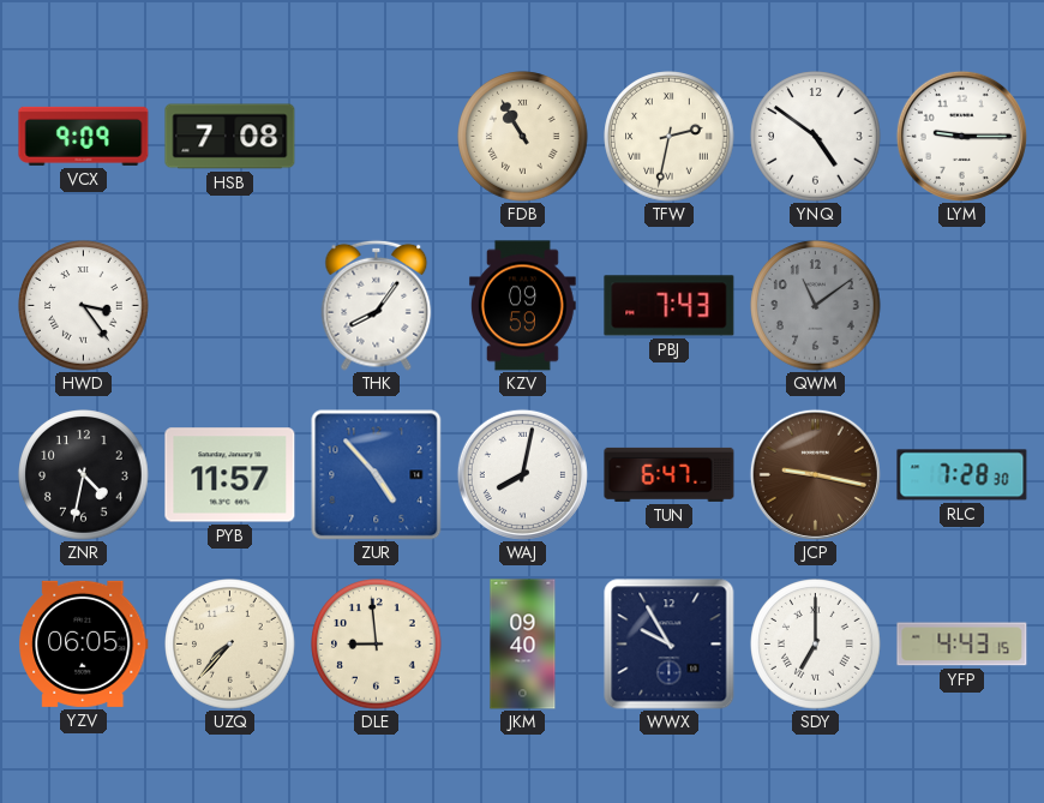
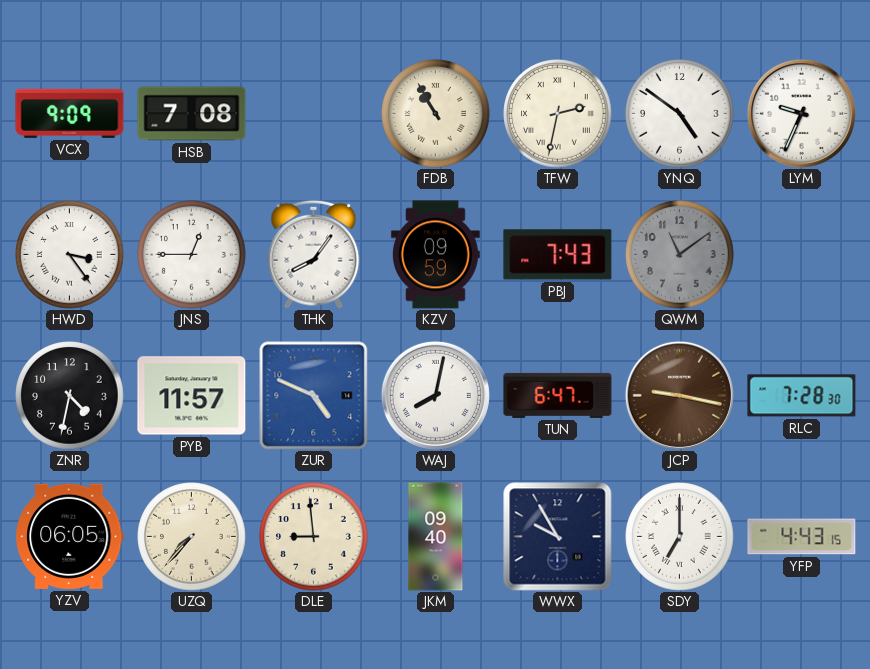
LYM: 9:15 -> 9:34 (801, 113)
JNS: none -> 12:45 (192, 255)
ZUR: 4:53 -> 4:49 (313, 395)
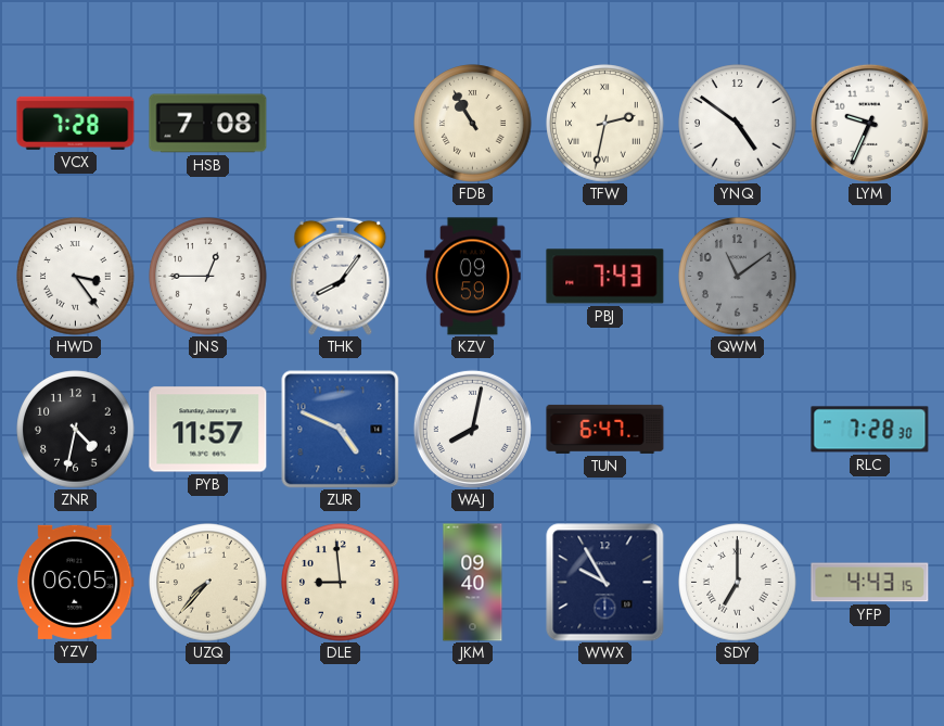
VCX: 9:09 -> 7:28 (76, 123)
JCP: 9:17 -> none (679, 395)
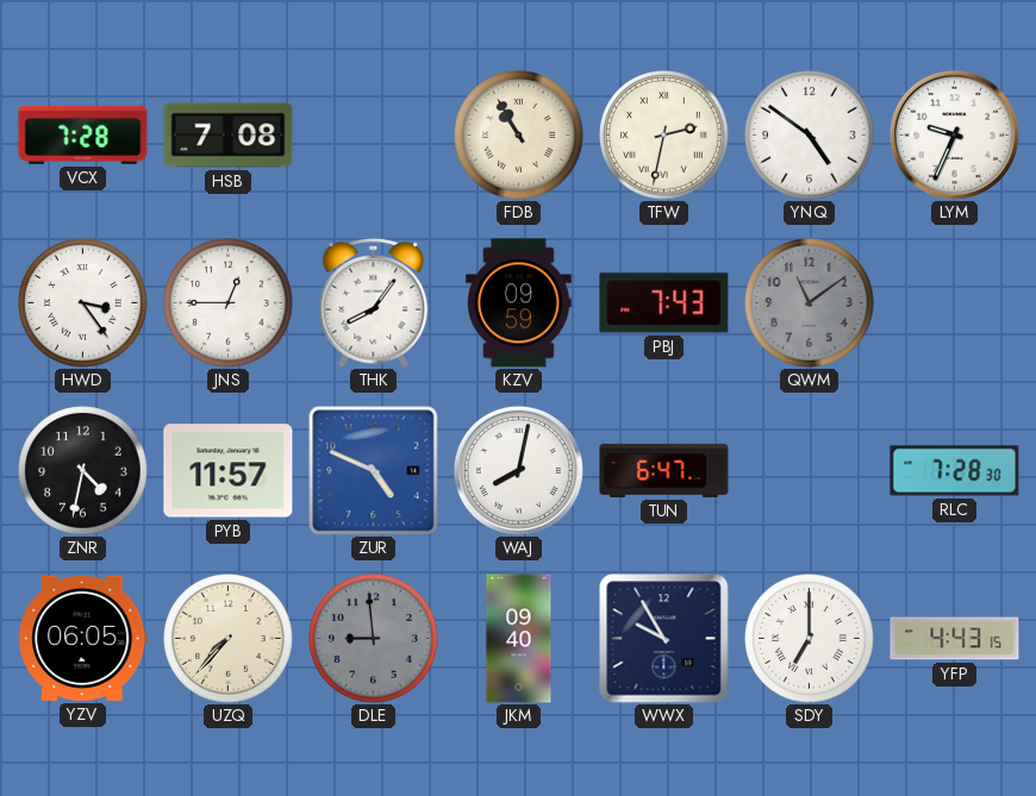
DLE dial: cream -> grey (374, 639)
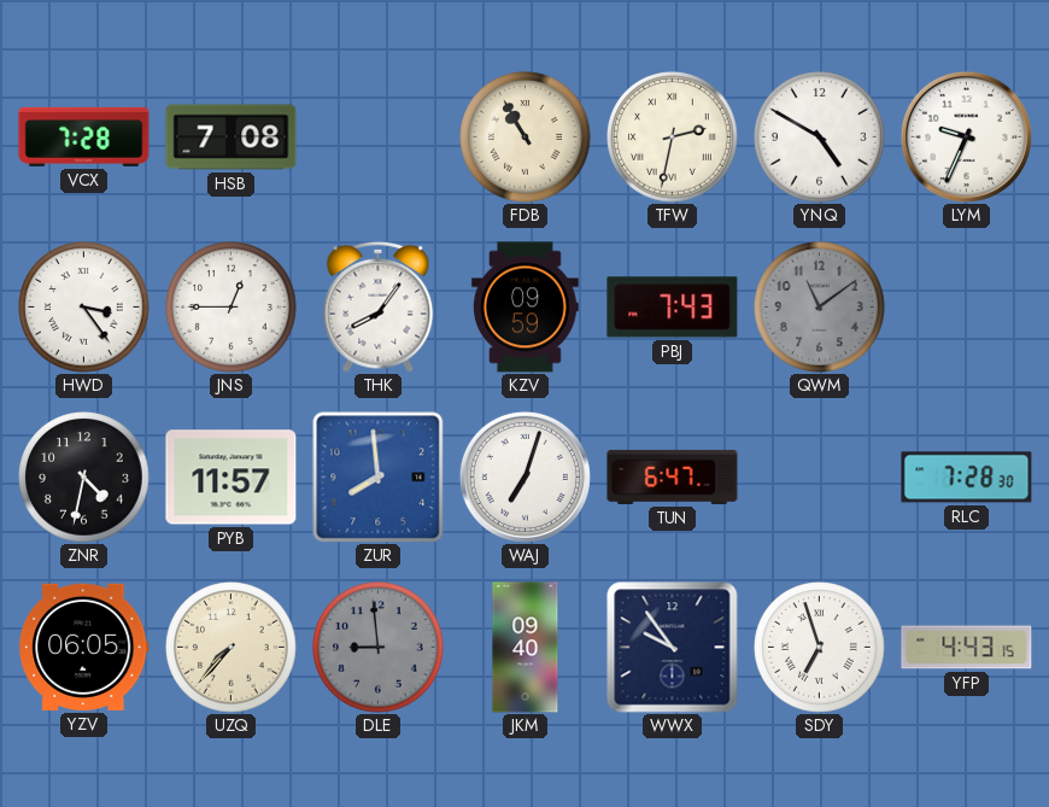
YNQ: 4:51 -> 4:50 (820, 138)
ZUR: 4:49 -> 7:59 (377, 476)
WAJ: 8:02 -> 7:03 (524, 476)
WWX: 9:55 -> 9:54 (673, 648)
SDY: 7:00 -> 6:57 (820, 648)
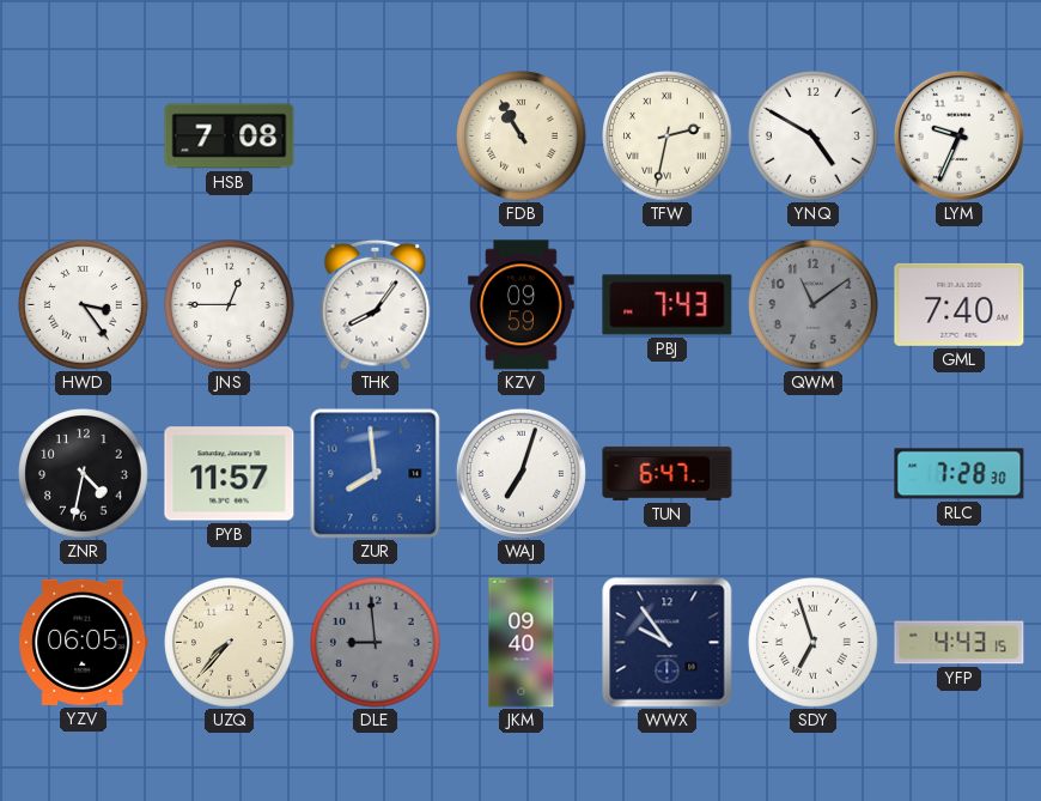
VCX: 7:28 -> none (84, 136)
GML: none -> 7:40 (960, 304)
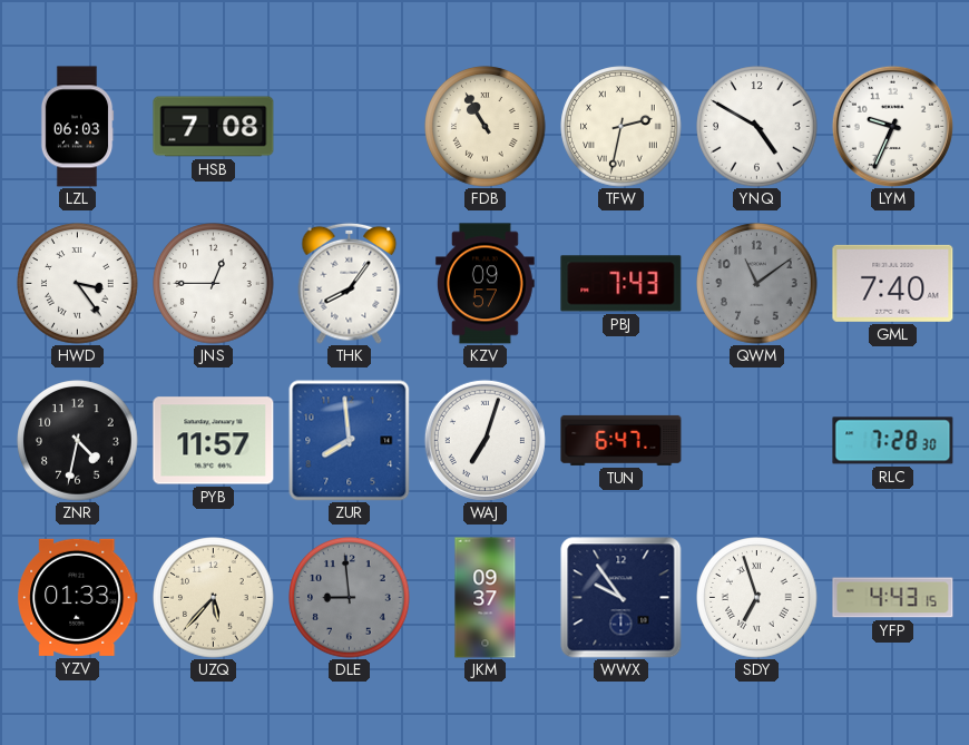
LZL: none -> 06:03 (77, 127)
KZV: 09:59 -> 09:57 (484, 284)
YZV: 06:05 -> 01:33 (78, 597)
UZQ: 7:37 -> 5:37 (214, 598)
JKM: 09:40 -> 09:37 (486, 598)
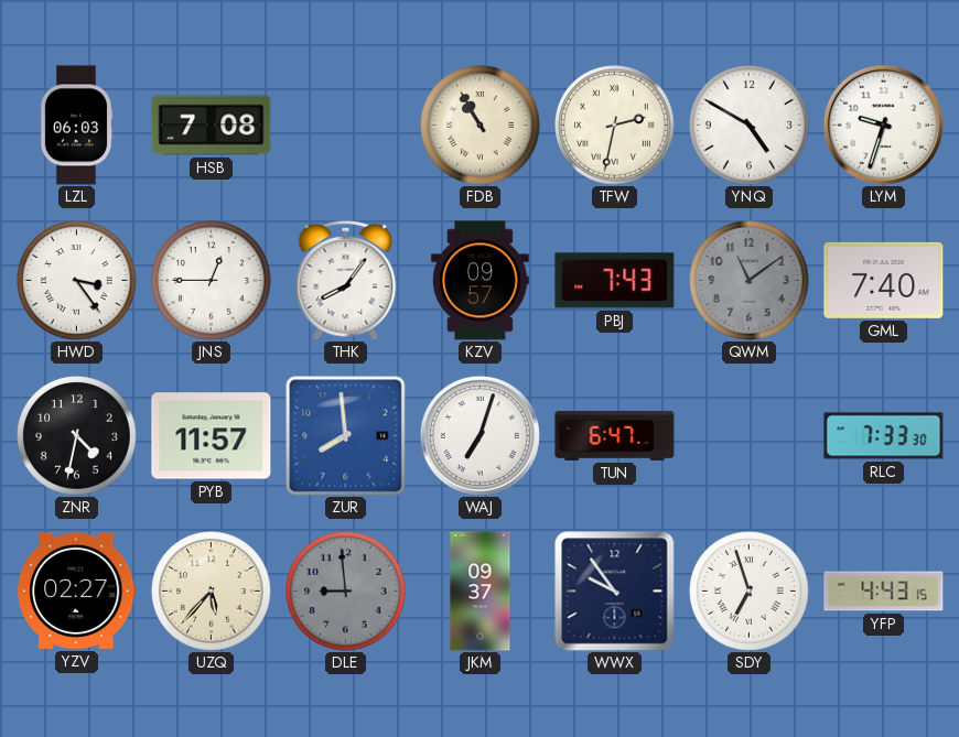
LYM: 9:34 -> 9:33 (883, 124)
RLC: 7:28 -> 7:33 (884, 436)
YZV: 01:33 -> 02:27 (77, 590)
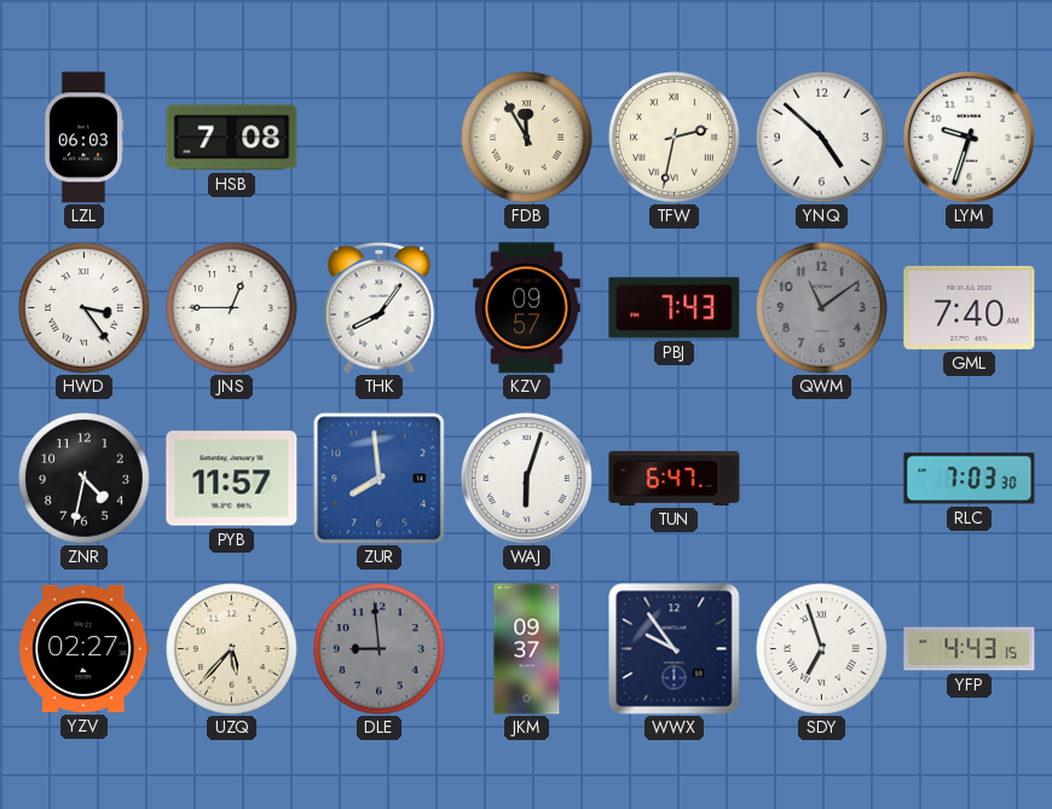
FDB: 10:55 -> 11:55 (527, 138)
YNQ: 4:50 -> 4:52 (822, 138)
WAJ: 7:03 -> 6:03 (526, 478)
RLC: 7:33 -> 7:03 (970, 479)
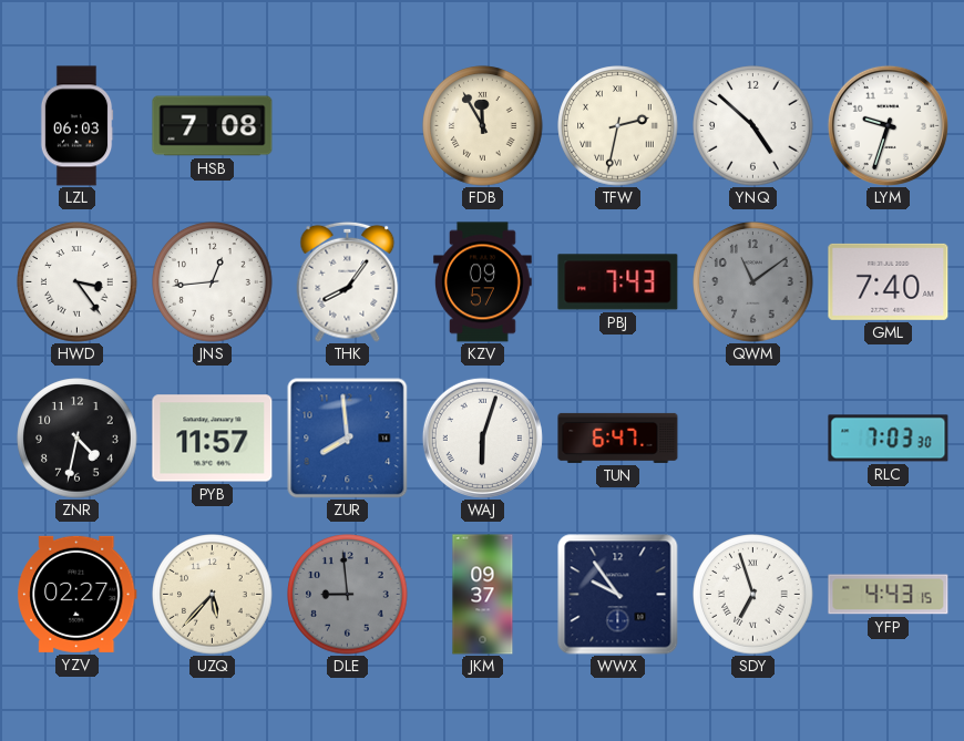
JNS: 12:45 -> 12:44 (213, 282)
